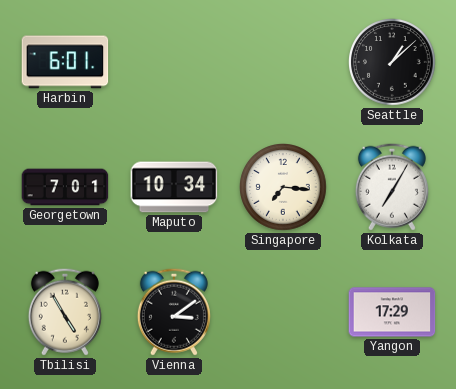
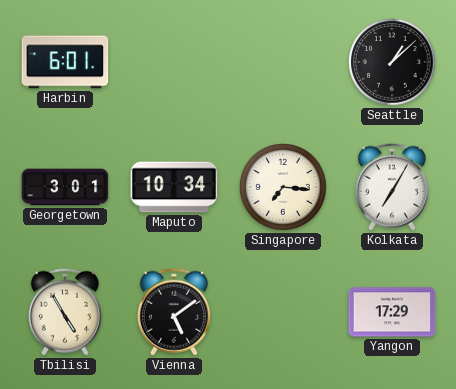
Georgetown: 7:01 -> 3:01 (65, 187)
Vienna: 3:09 -> 5:09 (174, 312)
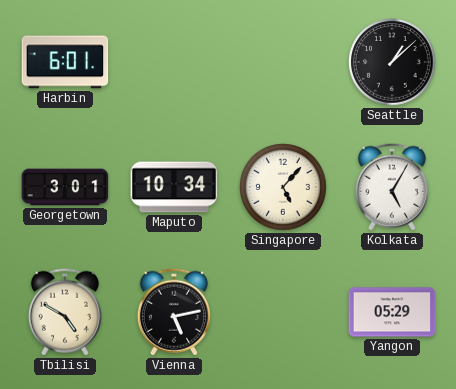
Singapore: 7:16 -> 5:07 (284, 188)
Kolkata: 7:05 -> 5:05 (392, 187)
Tbilisi: 4:55 -> 4:50 (65, 312)
Vienna: 5:09 -> 5:13 (174, 312)
Yangon: 17:29 -> 05:29 (392, 312)
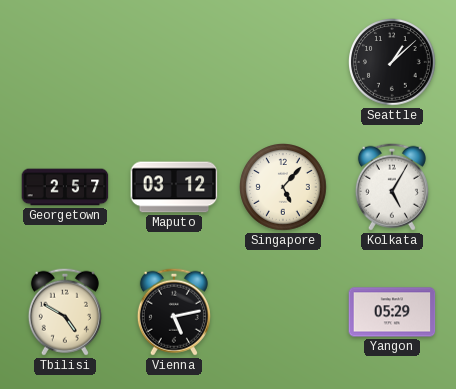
Harbin: 6:01 -> none (65, 62)
Georgetown: 3:01 -> 2:57 (65, 187)
Maputo: 10:34 -> 03:12 (174, 187)
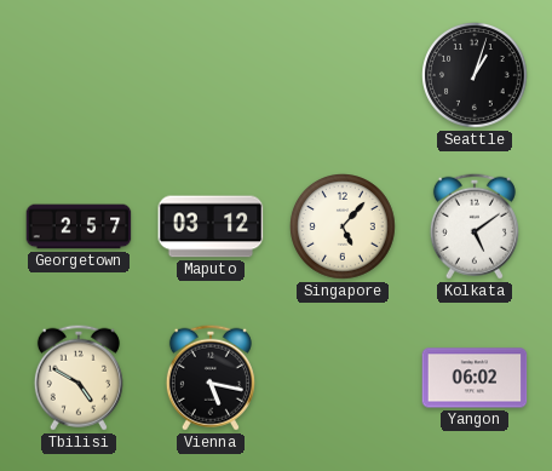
Seattle: 1:08 -> 1:03 (476, 76)
Kolkata: 5:05 -> 5:09 (475, 226)
Vienna: 5:13 -> 5:17 (211, 378)
Yangon: 05:29 -> 06:02 (475, 378)
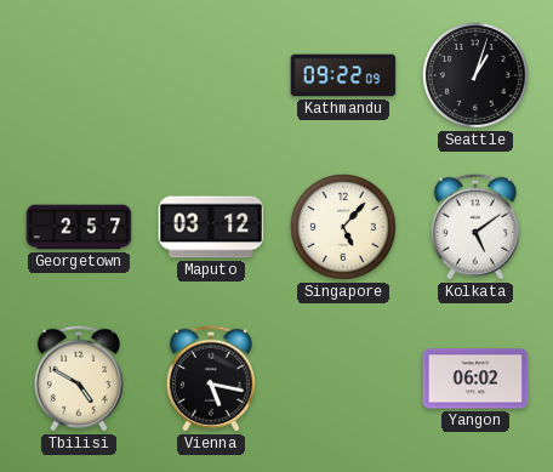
Kathmandu: none -> 09:22 (343, 75)
